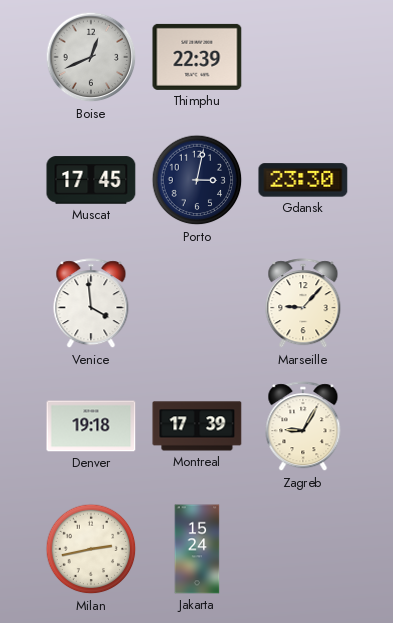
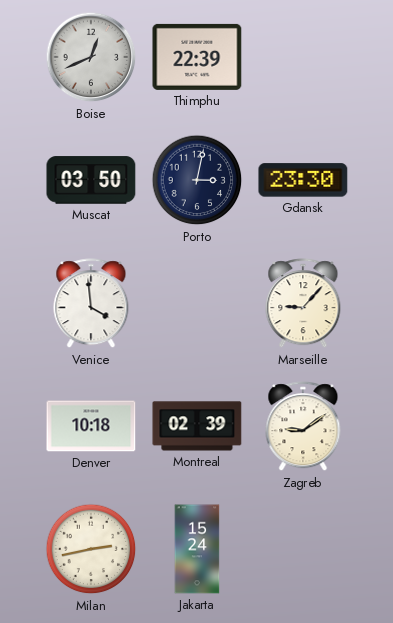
Muscat: 17:45 -> 03:50 (91, 180)
Denver: 19:18 -> 10:18 (91, 426)
Montreal: 17:39 -> 02:39 (197, 426)
Zagreb: 9:05 -> 9:09 (303, 427)
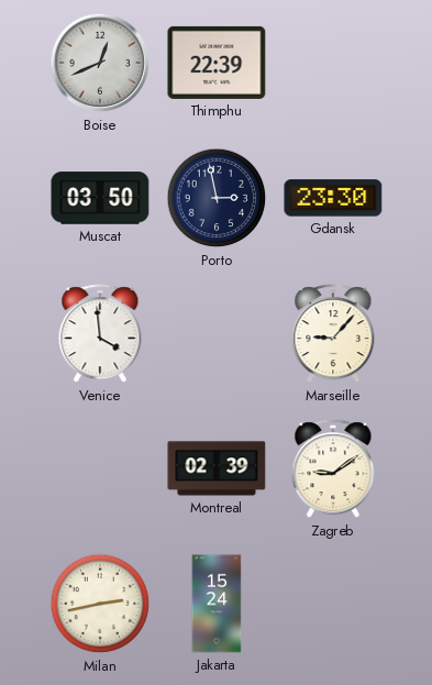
Porto: 3:02 -> 2:58 (217, 198)
Denver: 10:18 -> none (91, 426)
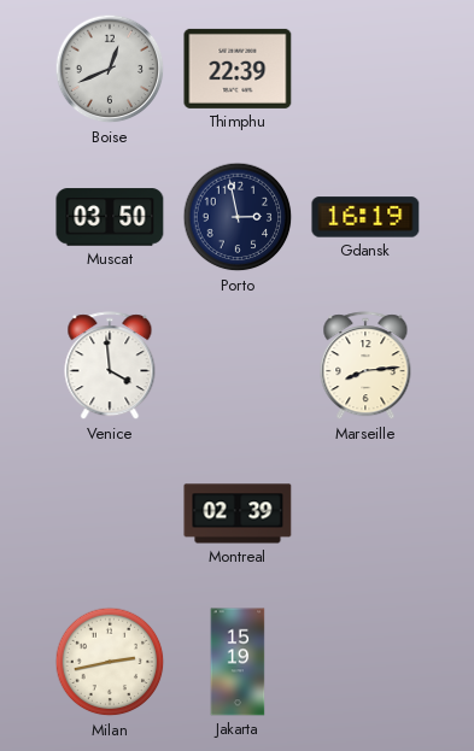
Gdansk: 23:30 -> 16:19 (365, 217)
Marseille: 9:07 -> 8:14 (365, 366)
Zagreb: 9:09 -> none (333, 469)
Jakarta: 15:24 -> 15:19 (238, 662)
